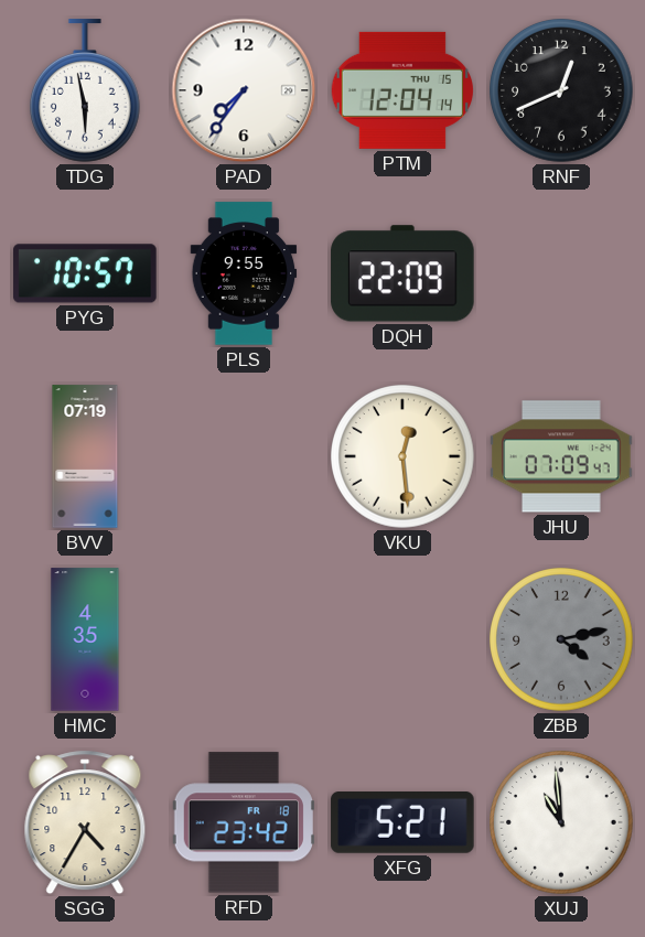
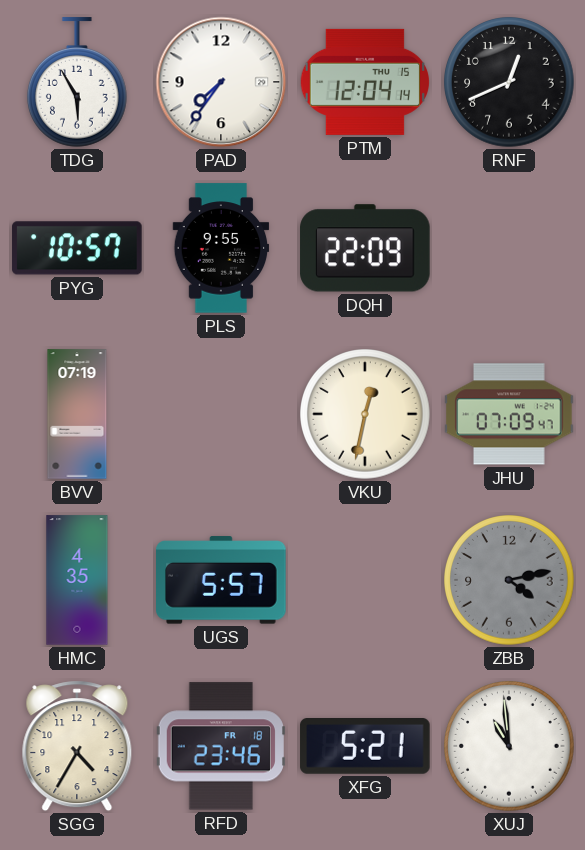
TDG: 5:58 -> 5:55 (77, 82)
VKU: 12:29 -> 12:32 (365, 414)
UGS: none -> 5:57 (221, 580)
RFD: 23:42 -> 23:46 (221, 746)
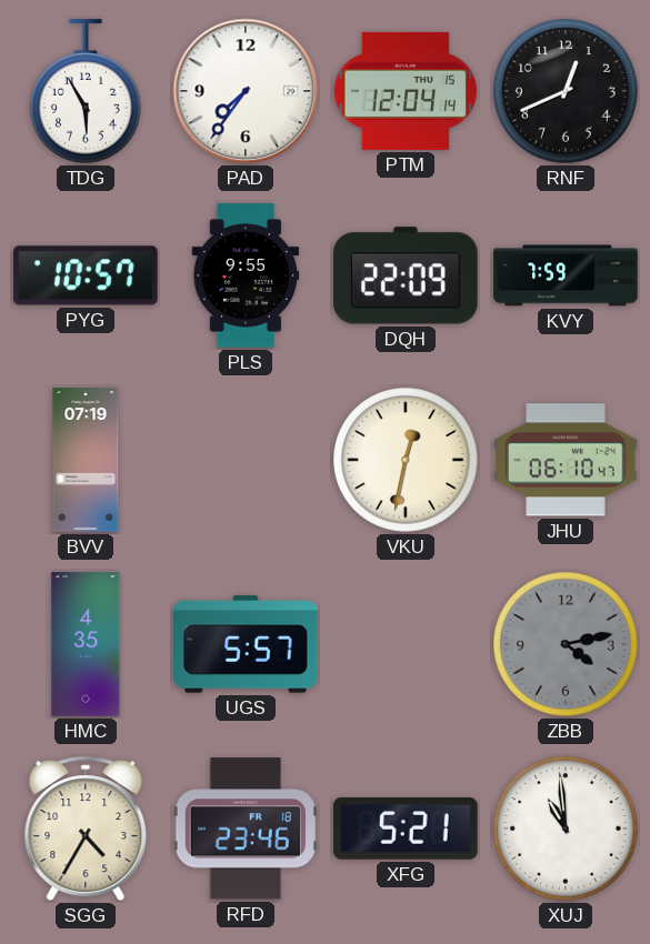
KVY: none -> 7:59 (566, 275)
JHU: 07:09 -> 06:10 (566, 460)
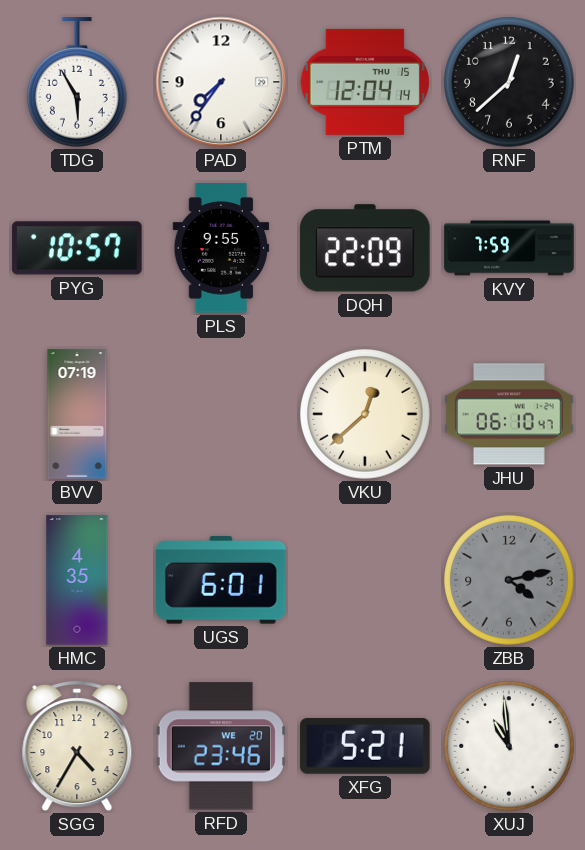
RNF: 12:41 -> 12:38 (509, 82)
VKU: 12:32 -> 12:38 (365, 414)
UGS: 5:57 -> 6:01 (221, 580)
RFD date: FR 18 -> WE 20 (221, 746)
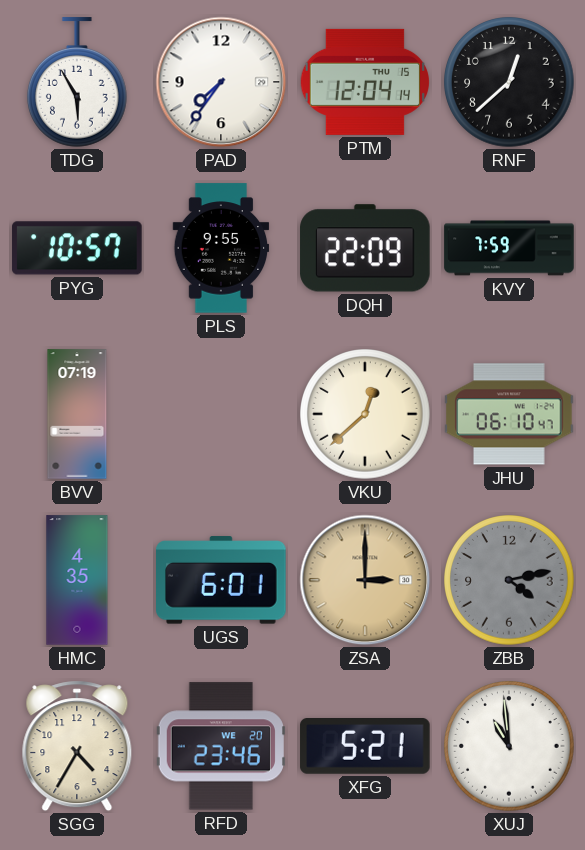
ZSA: none -> 3:00 (365, 580)
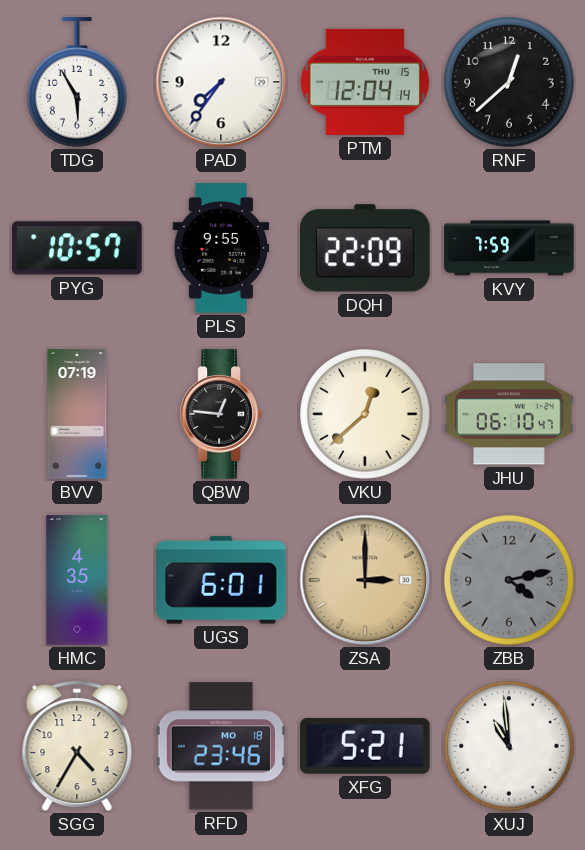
QBW: none -> 12:46 (221, 414)
RFD date: WE 20 -> MO 18 (221, 746)
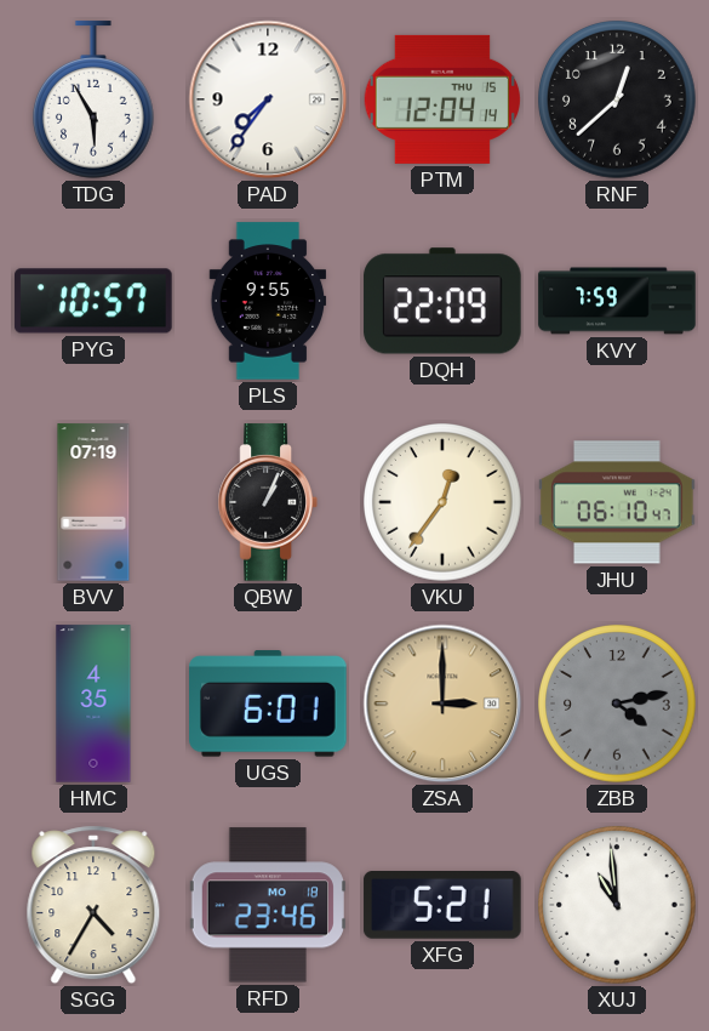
QBW: 12:46 -> 1:04 (268, 502)
VKU: 12:38 -> 12:36 (442, 502)
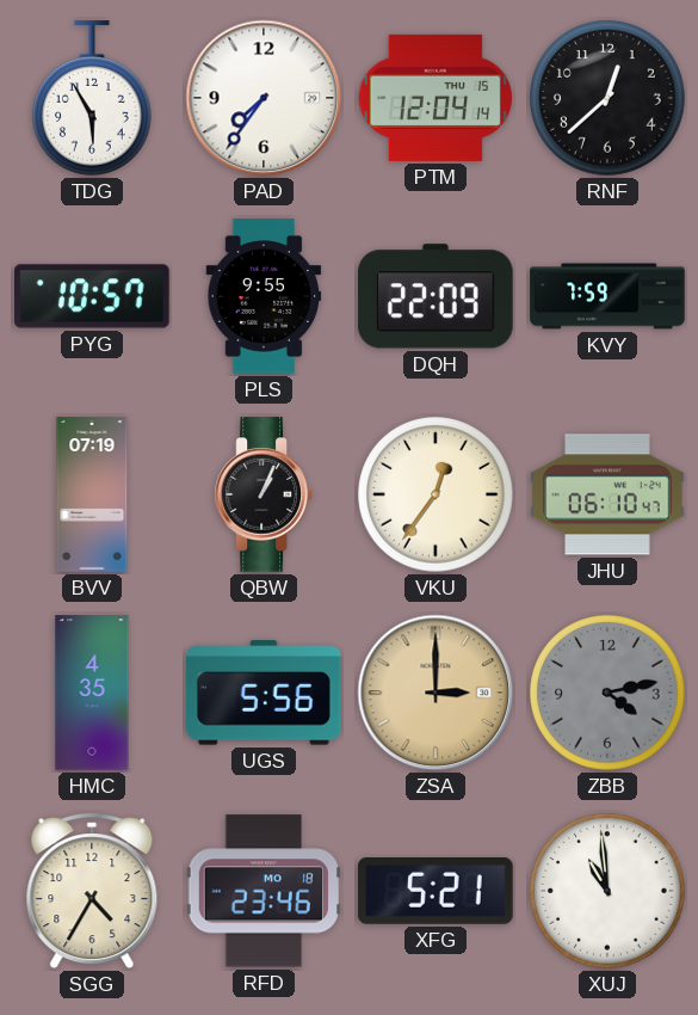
UGS: 6:01 -> 5:56 (264, 693)
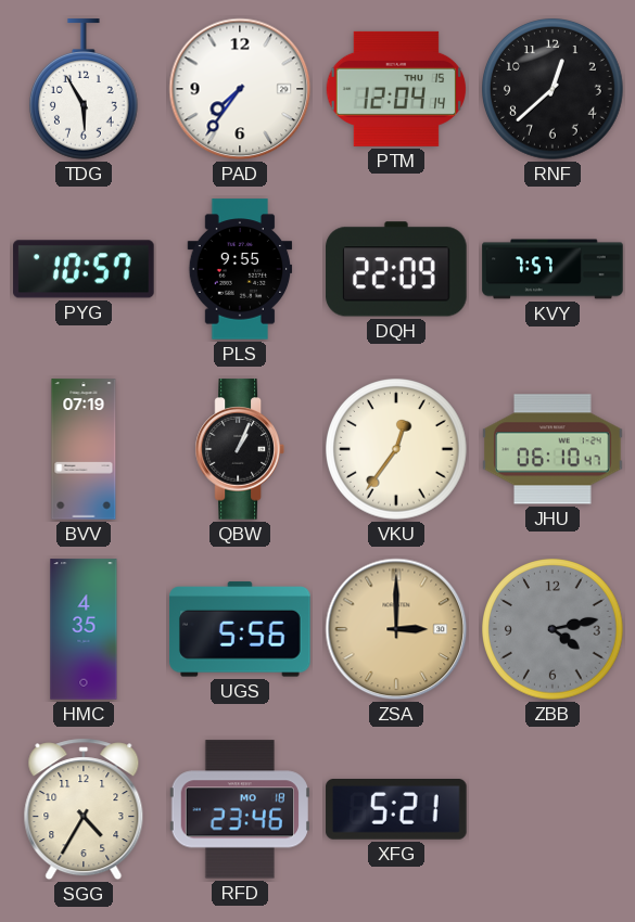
KVY: 7:59 -> 7:57 (553, 269)
XUJ: 10:59 -> none (607, 891)
